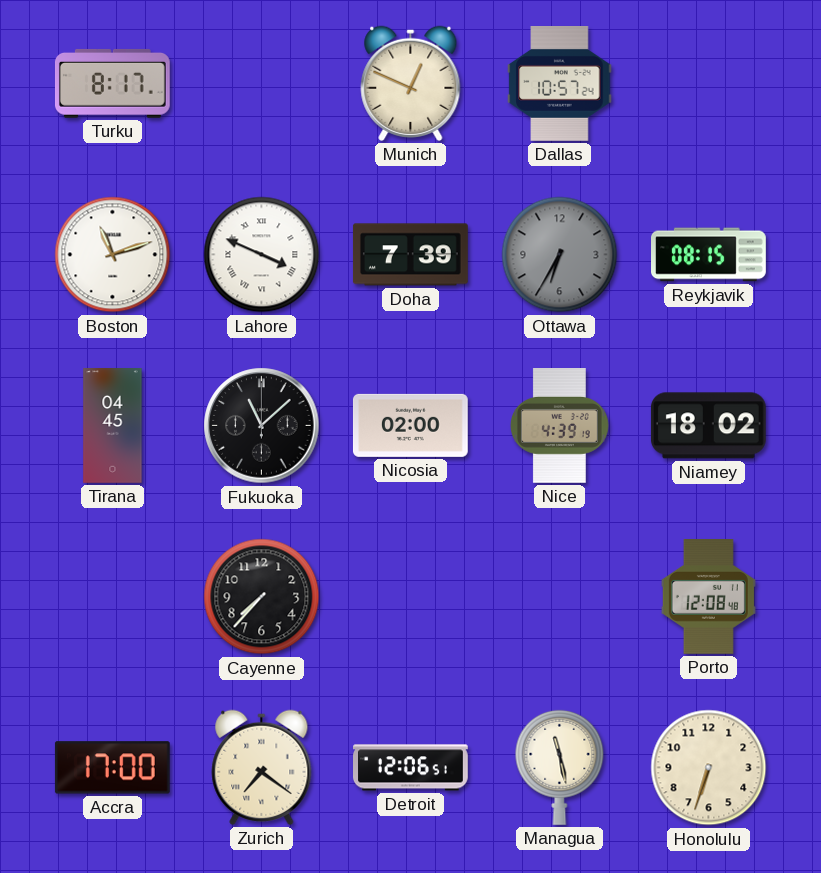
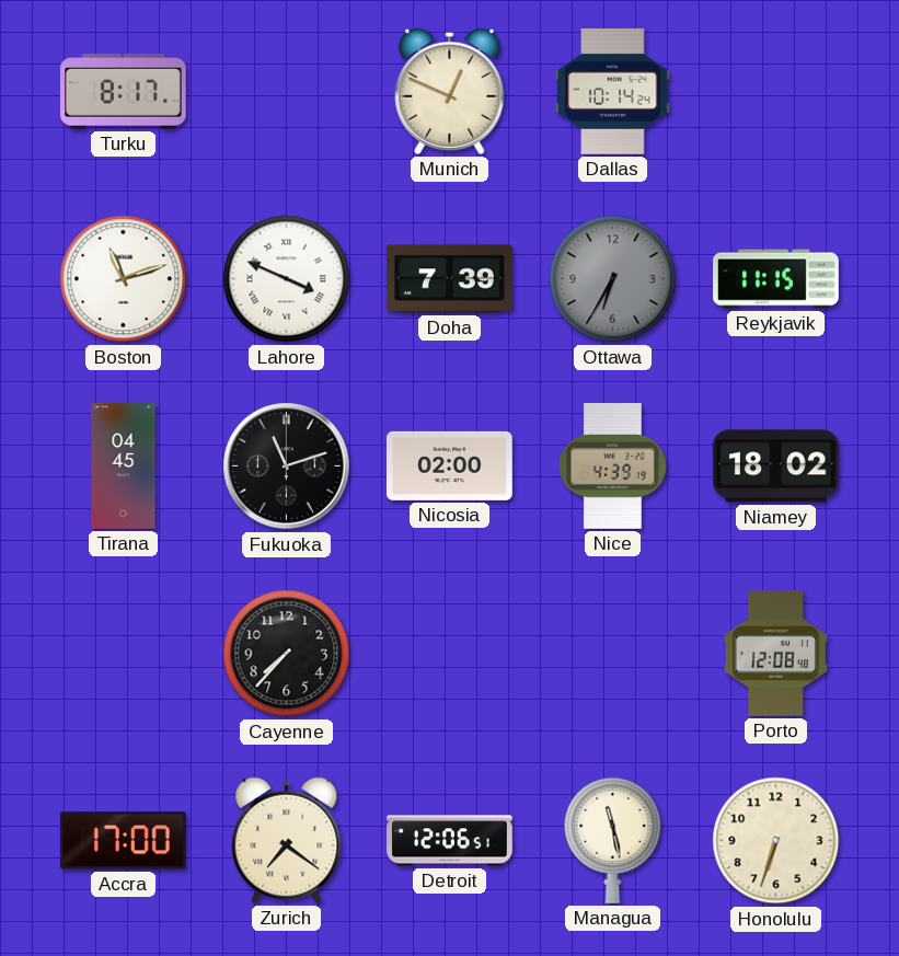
Dallas: 10:57 -> 10:14 (613, 92)
Reykjavik: 08:15 -> 11:15 (776, 279)
Fukuoka: 11:08 -> 11:12 (287, 467)
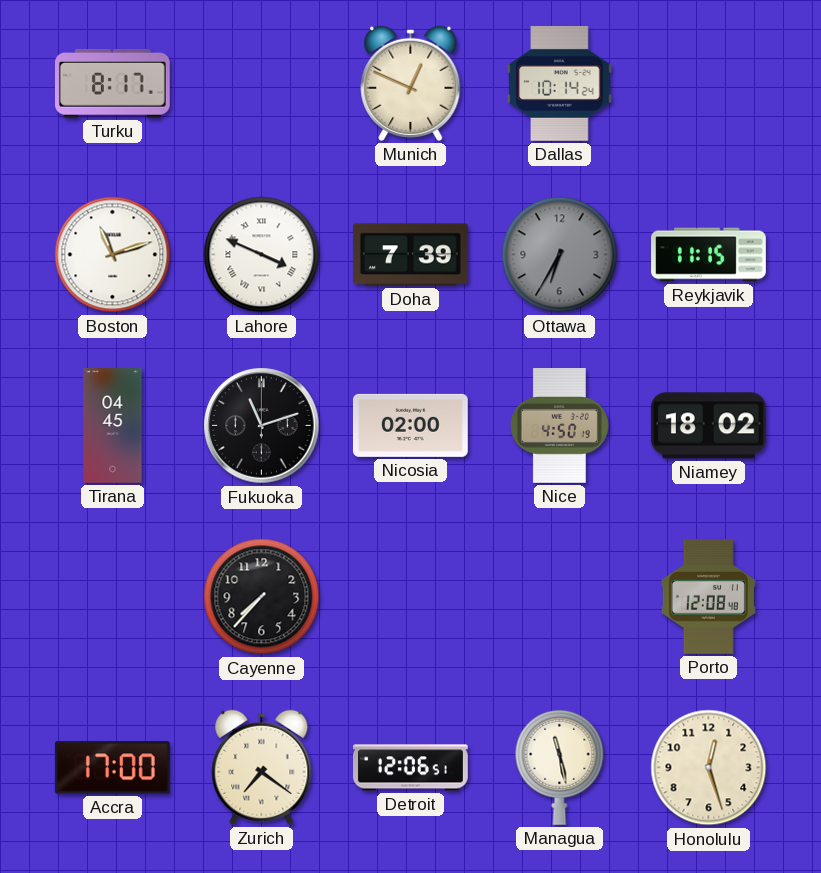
Nice: 4:39 -> 4:50 (560, 426)
Honolulu: 6:33 -> 12:27 (709, 768)
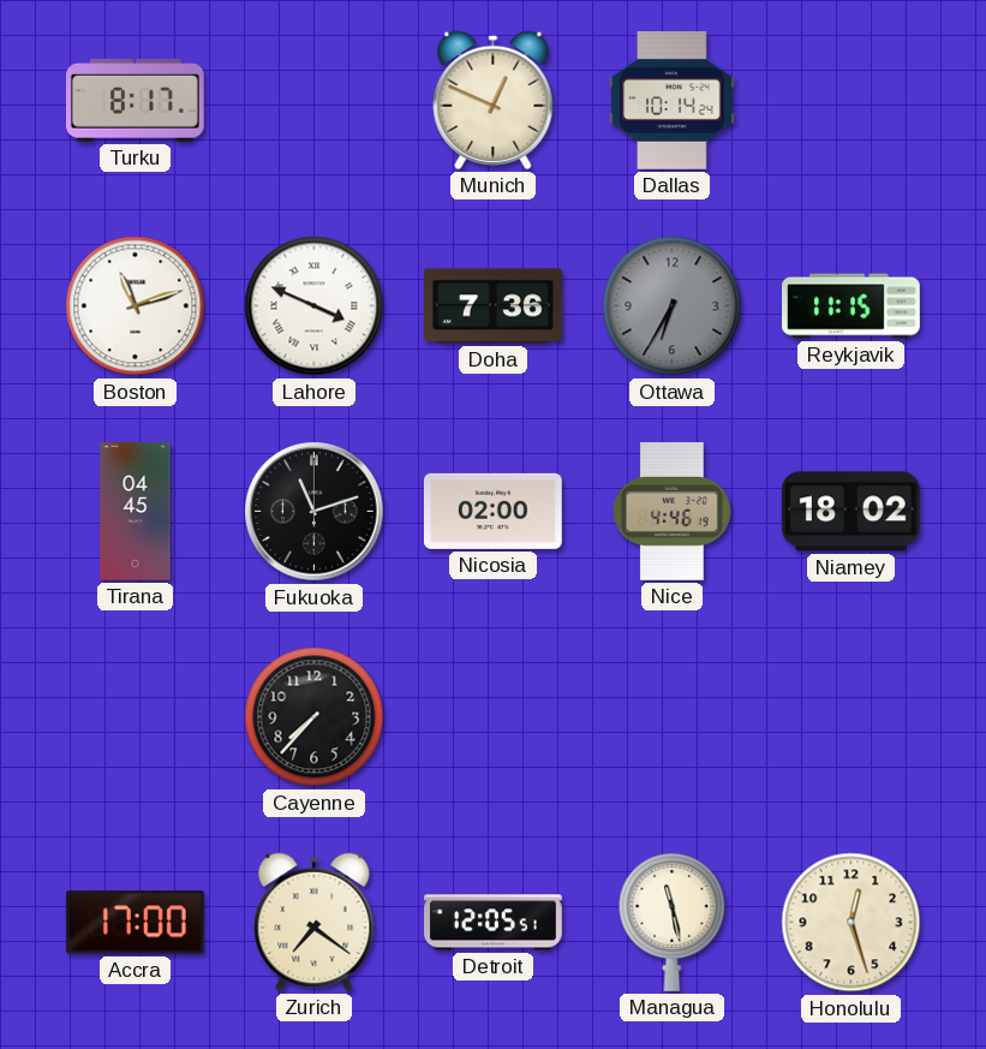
Doha: 7:39 -> 7:36 (492, 306)
Nice: 4:50 -> 4:46 (673, 512)
Porto: 12:08 -> none (708, 597)
Detroit: 12:06 -> 12:05 (494, 923)
